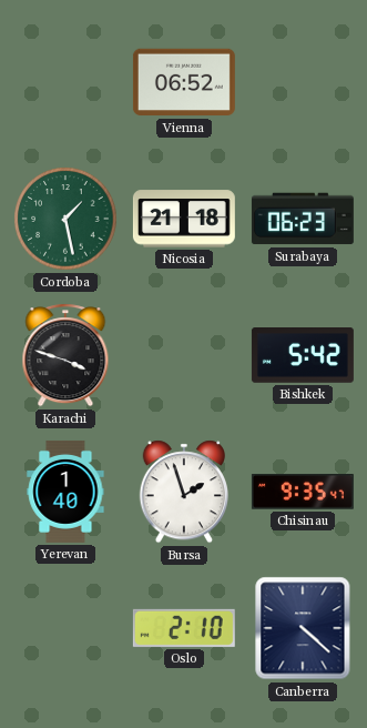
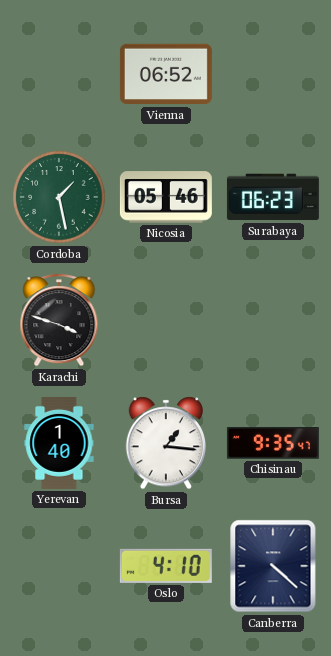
Nicosia: 21:18 -> 05:46 (166, 197)
Bishkek: 5:42 -> none (303, 356)
Bursa: 1:57 -> 1:16 (165, 443)
Oslo: 2:10 -> 4:10 (166, 566)
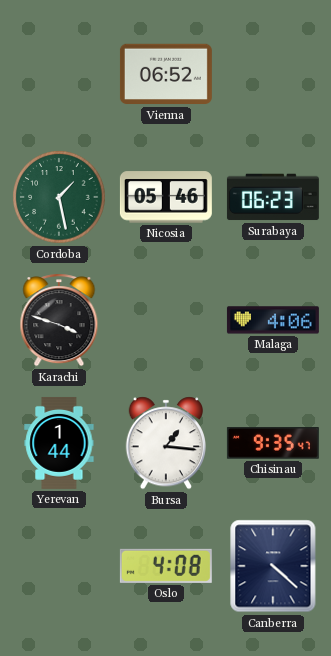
Malaga: none -> 4:06 (273, 320)
Yerevan: 1:40 -> 1:44 (59, 443)
Oslo: 4:10 -> 4:08 (166, 566)
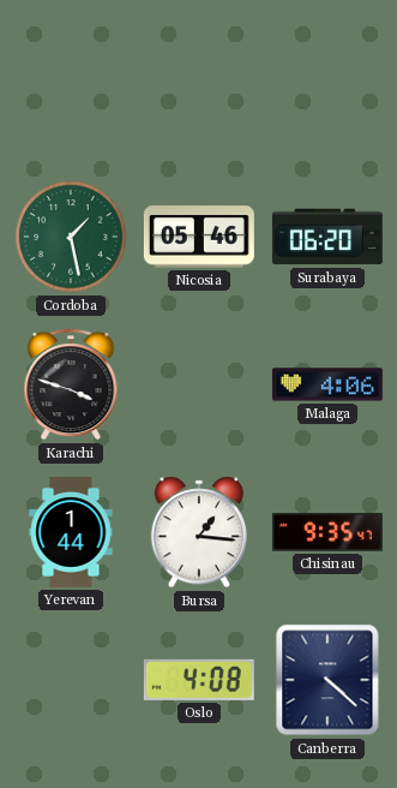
Vienna: 06:52 -> none (166, 74)
Surabaya: 06:23 -> 06:20 (327, 237)
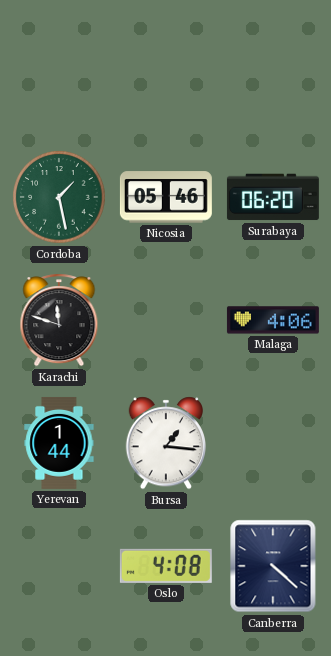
Karachi: 3:48 -> 11:48 (59, 320)
Chisinau: 9:35 -> none (327, 533)
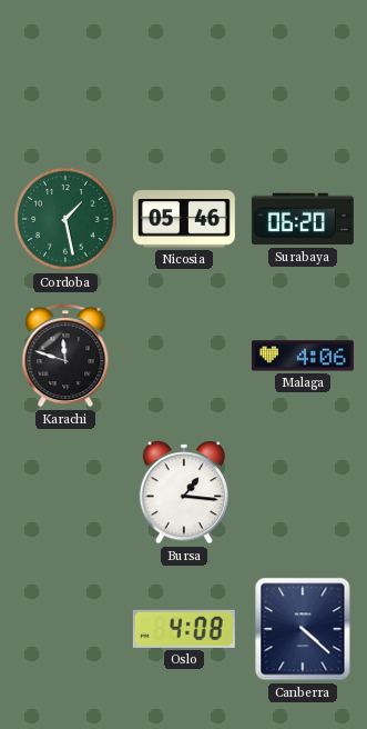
Yerevan: 1:44 -> none (59, 443)
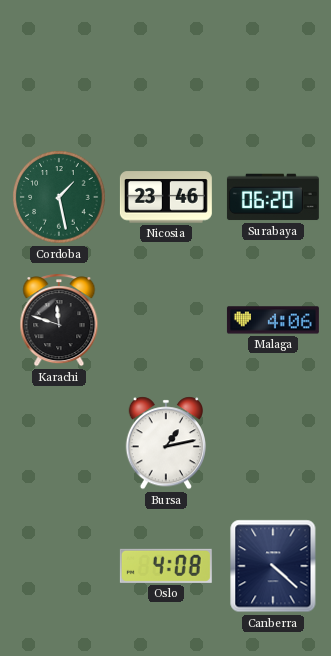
Nicosia: 05:46 -> 23:46 (166, 197)
Bursa: 1:16 -> 1:13 (165, 443)
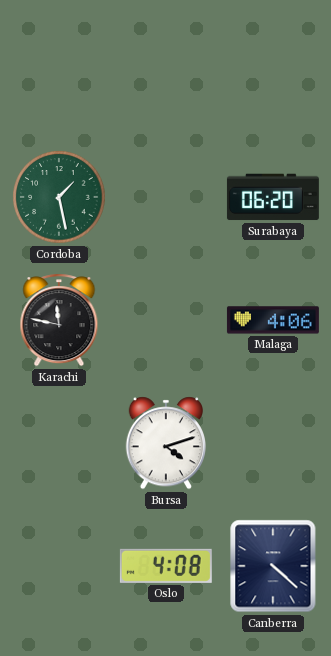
Nicosia: 23:46 -> none (166, 197)
Karachi: 11:48 -> 11:47 (59, 320)
Bursa: 1:13 -> 4:12 (165, 443)
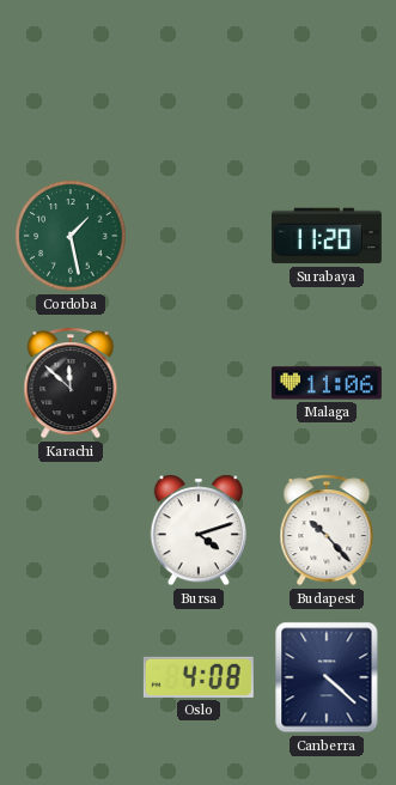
Surabaya: 06:20 -> 11:20 (327, 236)
Karachi: 11:47 -> 11:52 (71, 383)
Malaga: 4:06 -> 11:06 (327, 383)
Budapest: none -> 10:23 (327, 530)
